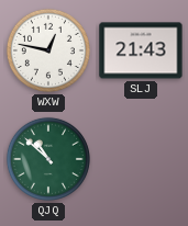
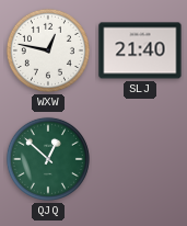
SLJ: 21:43 -> 21:40 (140, 50)
QJQ: 10:52 -> 12:52 (48, 159)
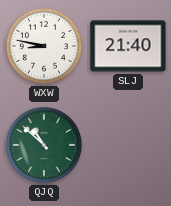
WXW: 12:47 -> 8:47 (44, 46)
QJQ: 12:52 -> 10:52 (44, 145)
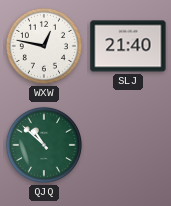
WXW: 8:47 -> 12:47 (44, 46)
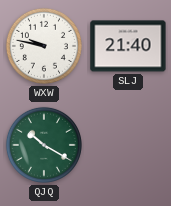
WXW: 12:47 -> 9:47 (44, 46)
QJQ: 10:52 -> 10:20 (44, 145)
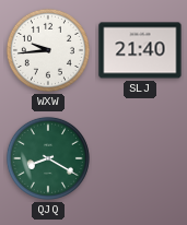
WXW: 9:47 -> 9:44 (48, 50)
QJQ: 10:20 -> 8:20 (48, 158)
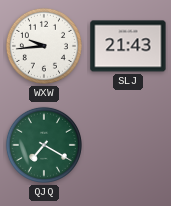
SLJ: 21:40 -> 21:43 (128, 46)
QJQ: 8:20 -> 7:20 (44, 145)
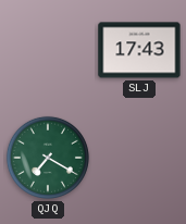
WXW: 9:44 -> none (44, 46)
SLJ: 21:43 -> 17:43 (139, 50)
